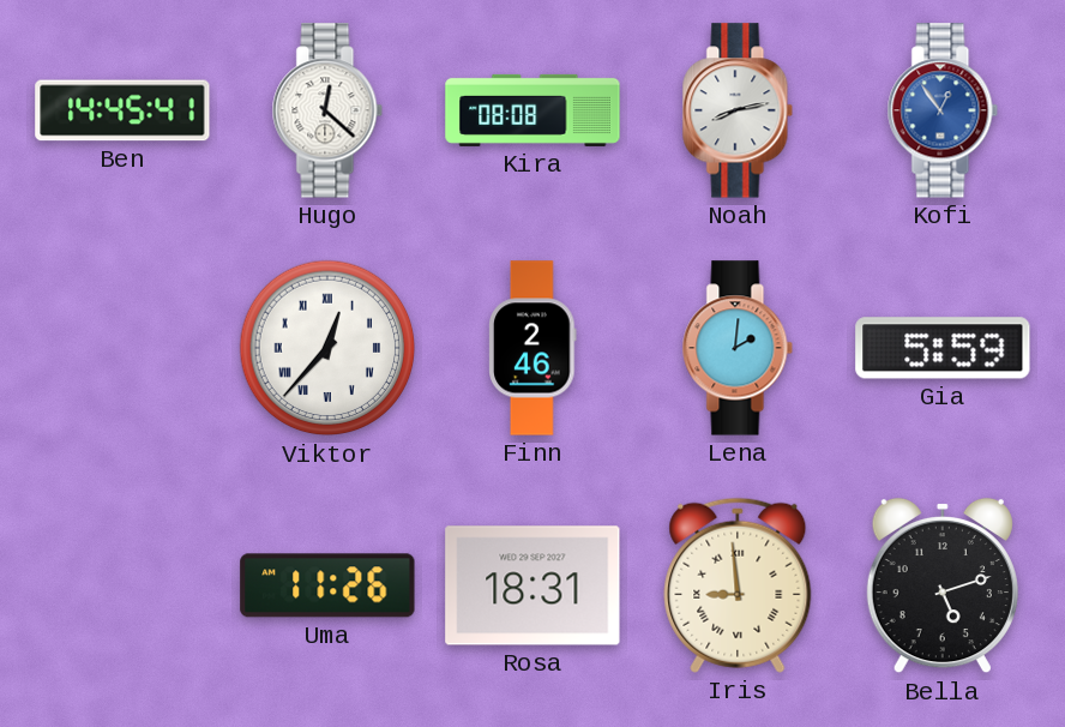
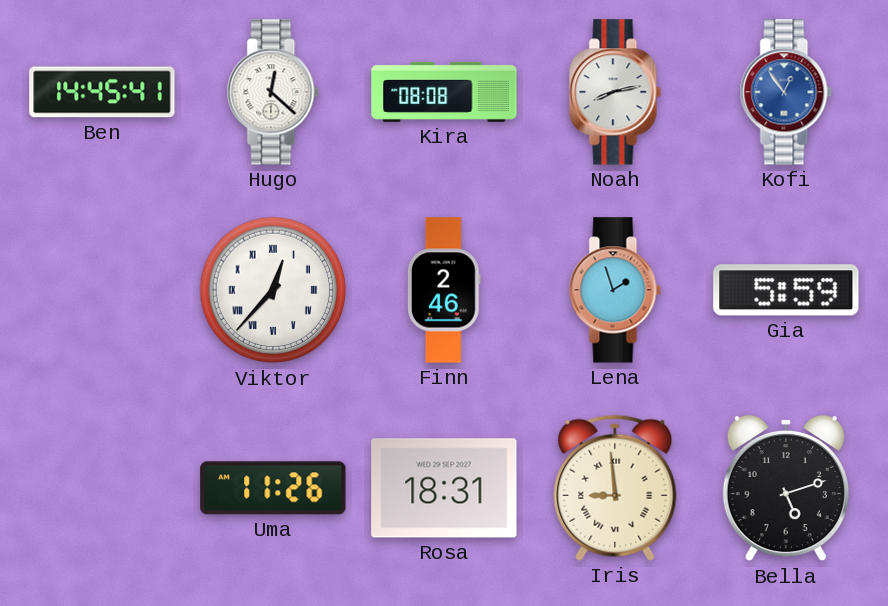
Lena: 2:01 -> 1:57 (615, 290)
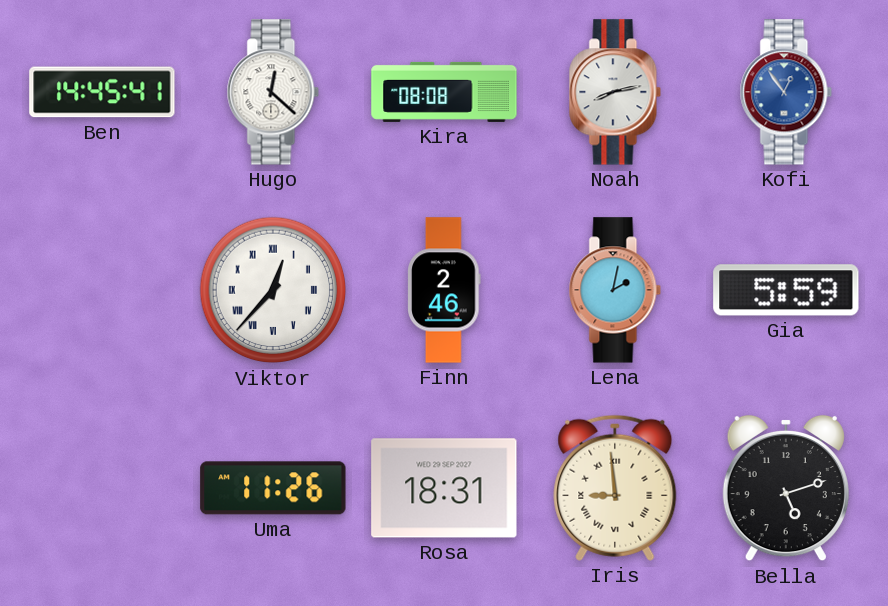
Lena: 1:57 -> 2:02 (615, 290)
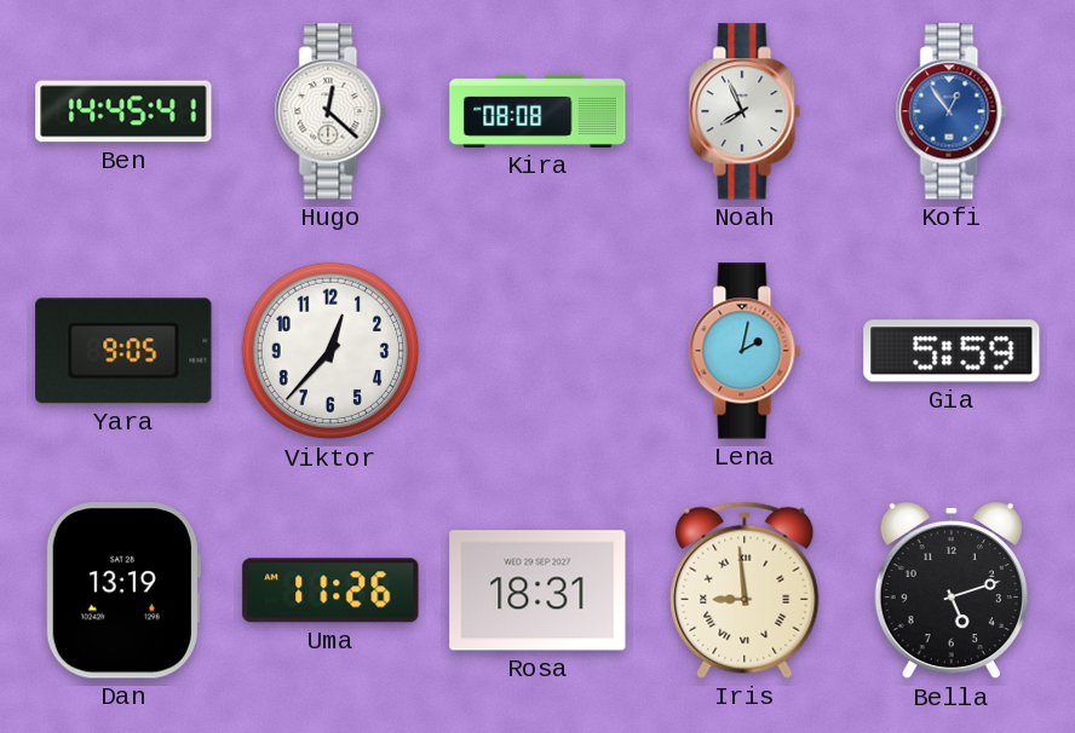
Noah: 8:13 -> 7:56 (745, 111)
Yara: none -> 9:05 (123, 351)
Viktor numerals: Roman -> Arabic (330, 351)
Finn: 2:46 -> none (444, 290)
Dan: none -> 13:19 (122, 590)
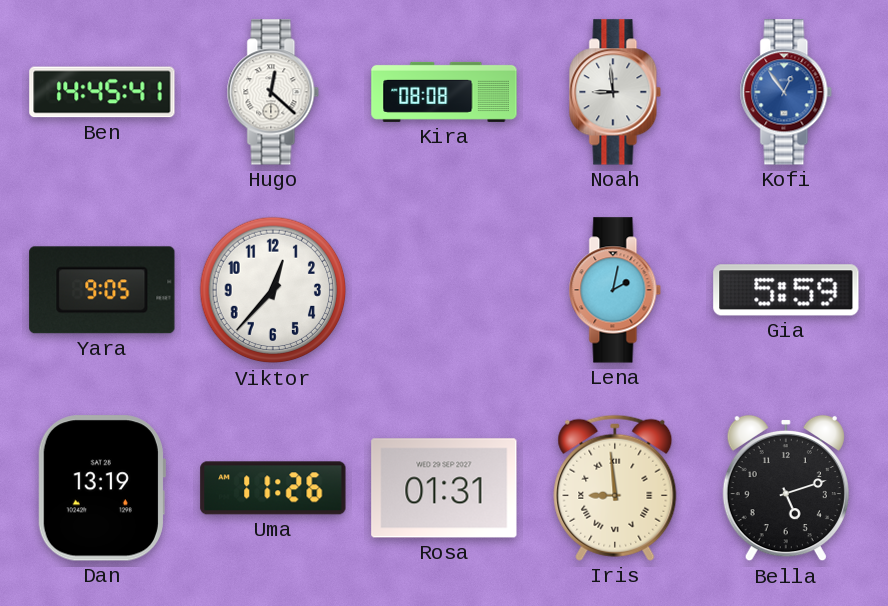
Noah: 7:56 -> 8:59 (615, 92)
Rosa: 18:31 -> 01:31 (444, 488)
